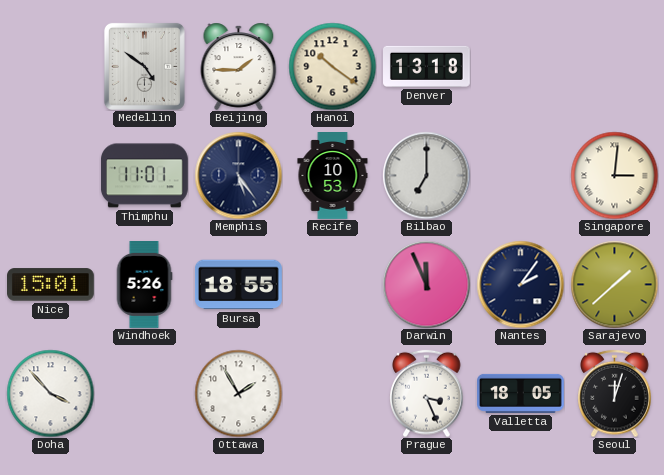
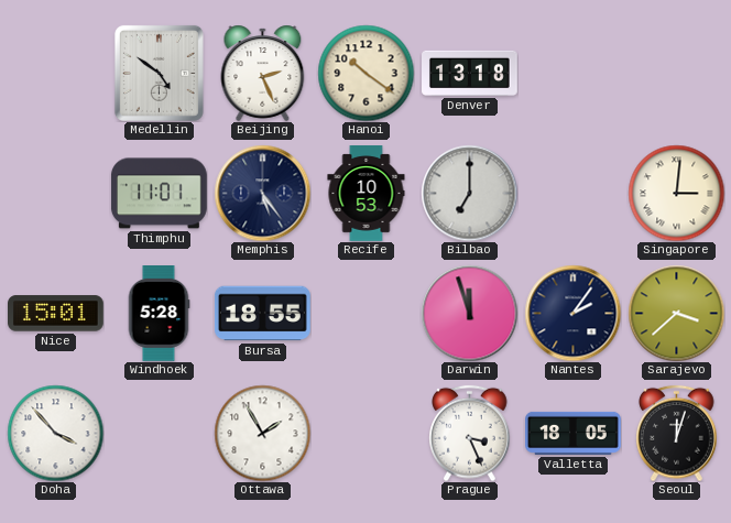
Beijing: 1:45 -> 2:26 (263, 73)
Windhoek: 5:26 -> 5:28 (159, 314)
Darwin: 11:56 -> 11:57 (469, 313)
Sarajevo: 1:38 -> 3:38 (676, 313)
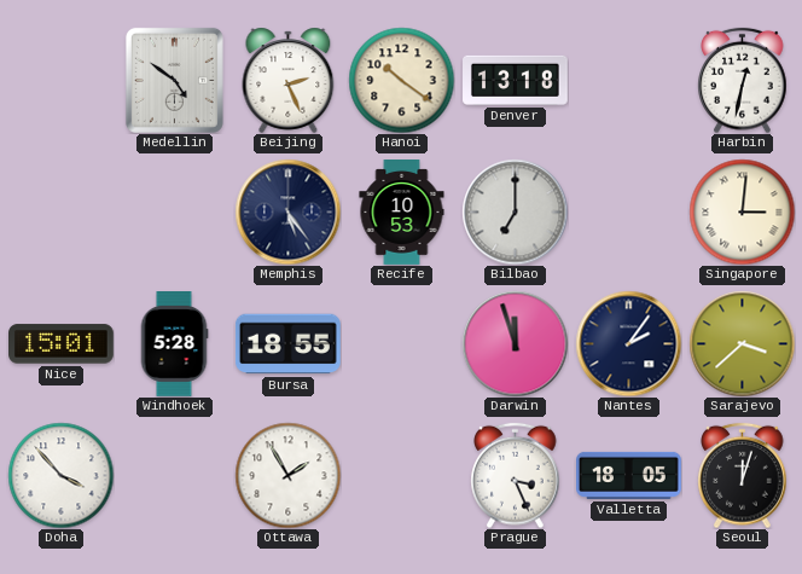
Harbin: none -> 12:32 (743, 80)
Thimphu: 11:01 -> none (160, 194)
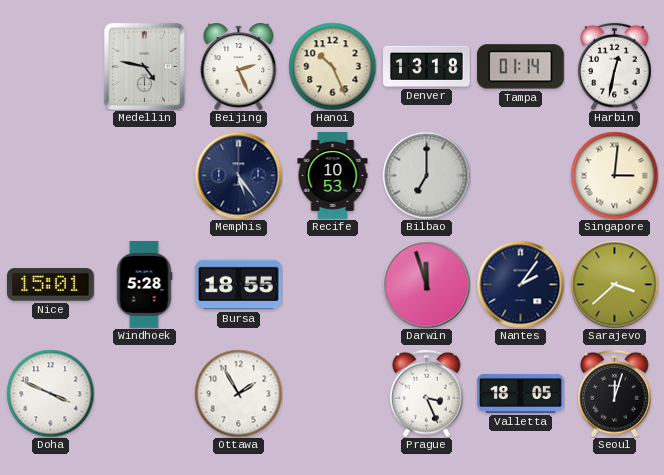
Medellin: 4:51 -> 4:47 (144, 66)
Hanoi: 10:21 -> 10:26 (332, 66)
Tampa: none -> 01:14 (520, 67)
Doha: 3:53 -> 3:49 (50, 393)
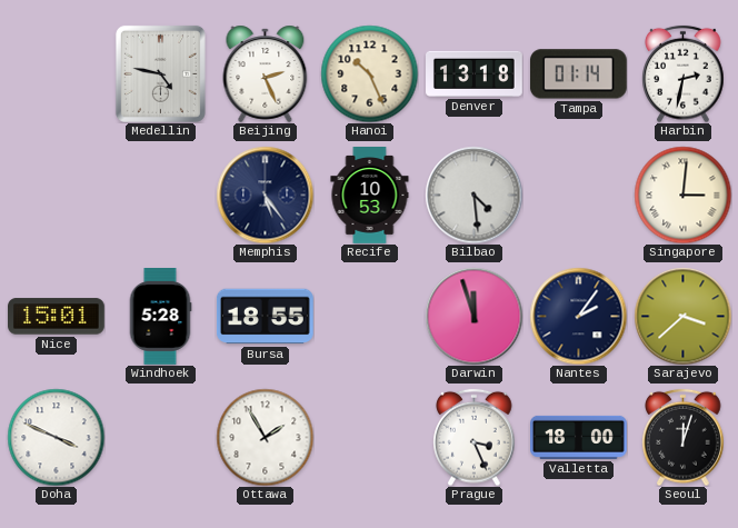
Harbin: 12:32 -> 2:32 (684, 73)
Bilbao: 7:00 -> 4:29 (473, 195)
Valletta: 18:05 -> 18:00 (579, 437)
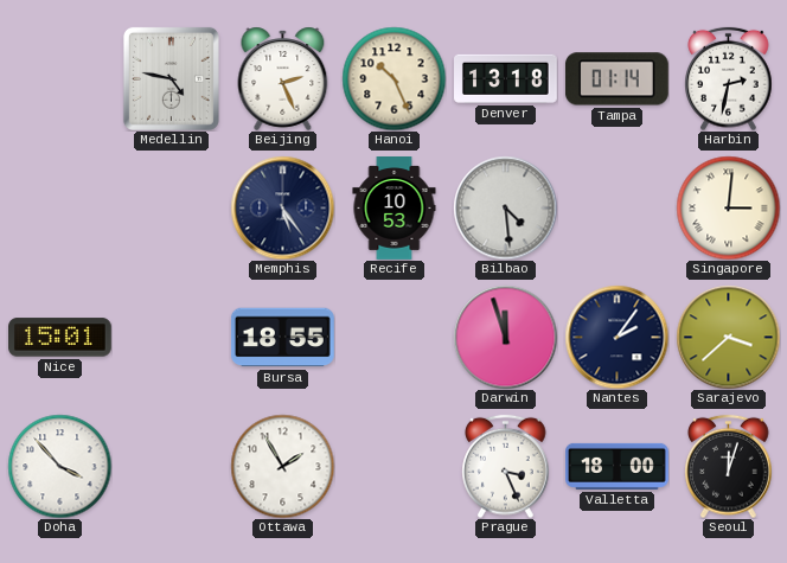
Windhoek: 5:28 -> none (160, 317)
Doha: 3:49 -> 3:53 (59, 466)
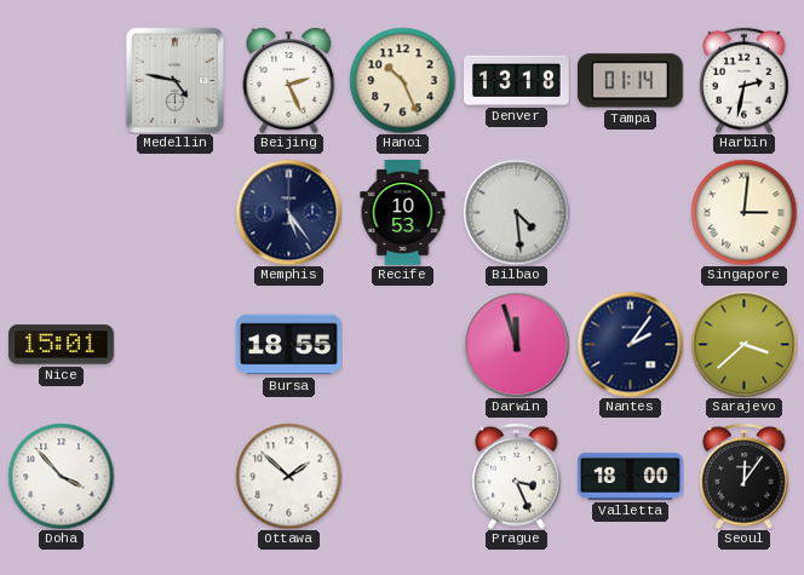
Ottawa: 1:55 -> 1:52 (288, 476)
Seoul: 12:03 -> 12:06 (745, 476)
